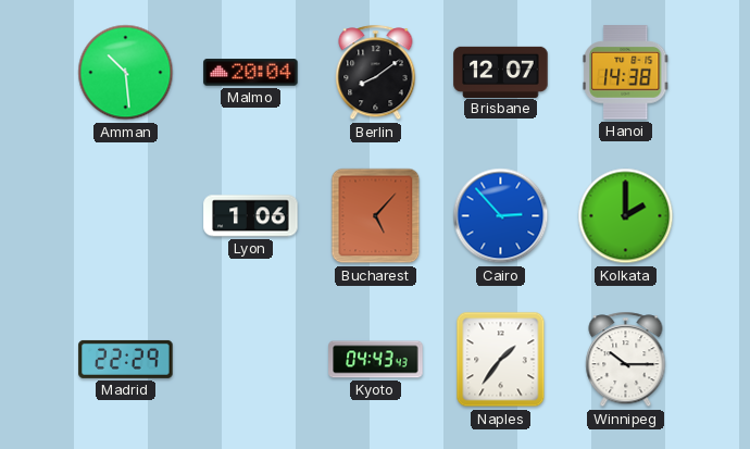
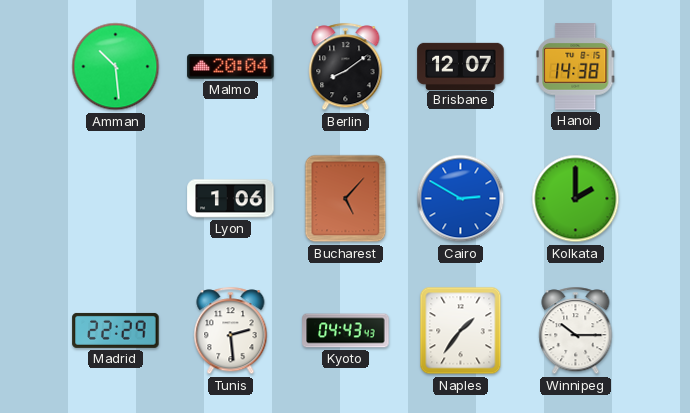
Cairo: 2:53 -> 2:50 (461, 199)
Tunis: none -> 2:29 (231, 331)
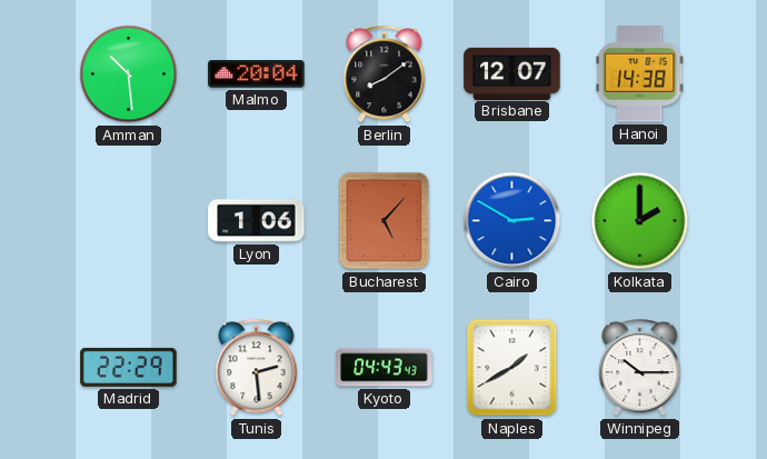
Naples: 1:36 -> 1:40 (512, 368)
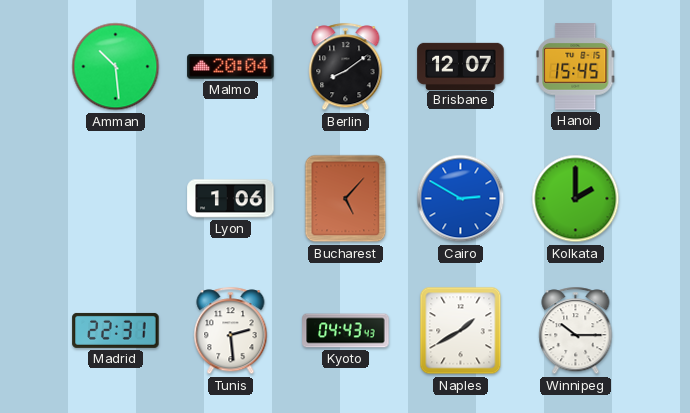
Hanoi: 14:38 -> 15:45 (575, 67)
Madrid: 22:29 -> 22:31 (116, 330)
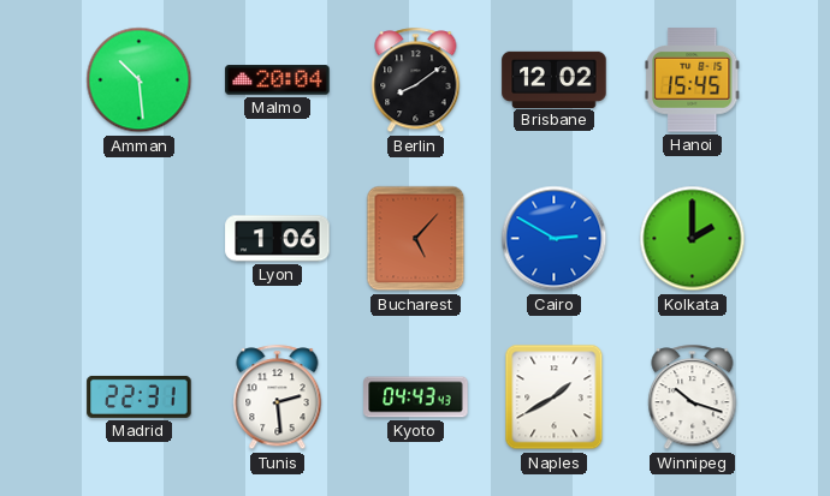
Brisbane: 12:07 -> 12:02 (555, 79)
Winnipeg: 10:15 -> 10:18 (693, 398)
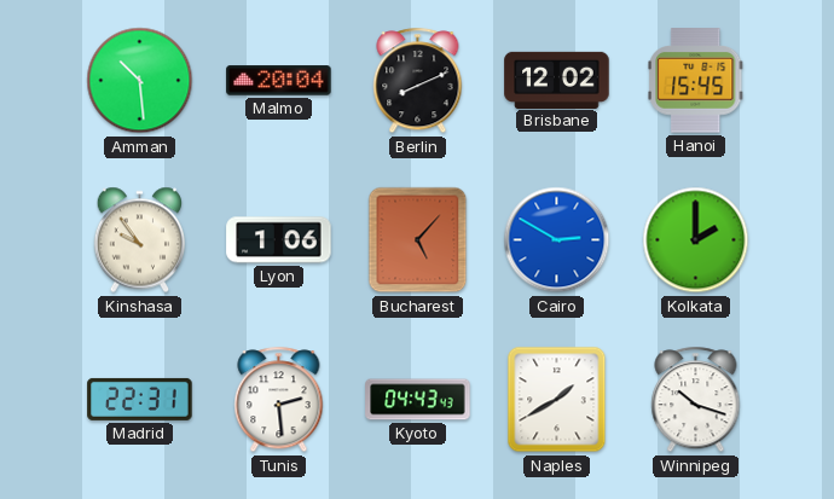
Berlin: 8:09 -> 8:11 (418, 81)
Kinshasa: none -> 9:54 (140, 240)
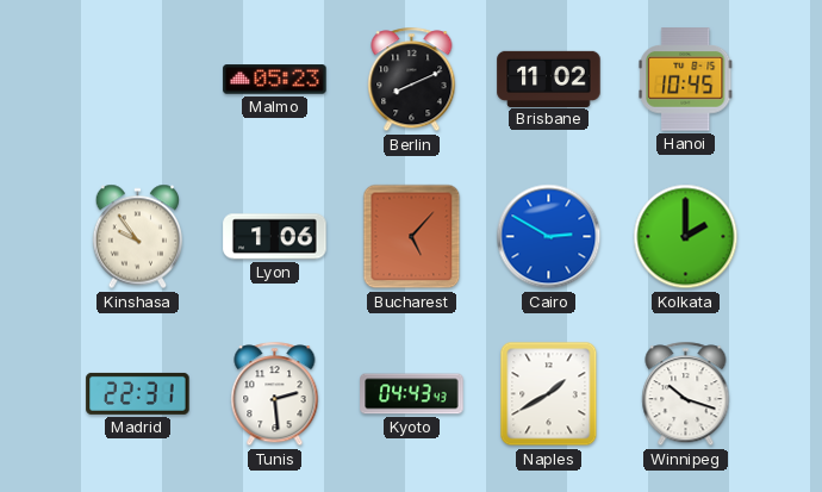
Amman: 10:29 -> none (140, 81)
Malmo: 20:04 -> 05:23 (275, 80)
Brisbane: 12:02 -> 11:02 (549, 79)
Hanoi: 15:45 -> 10:45 (685, 80)
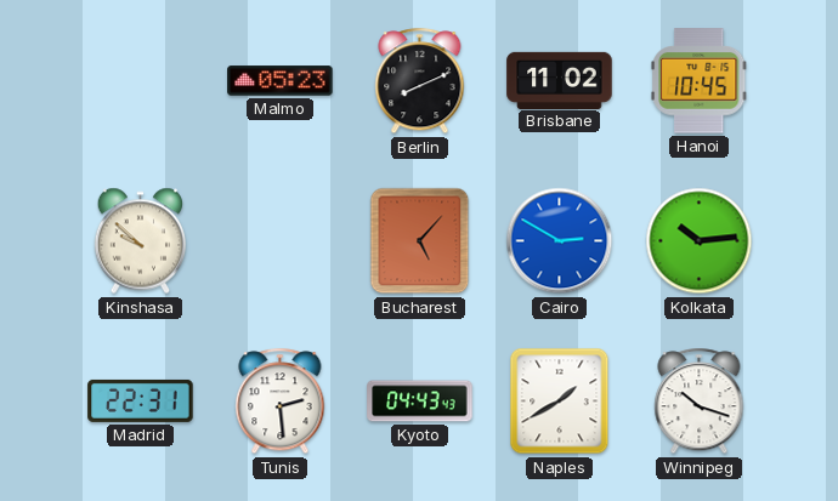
Kinshasa: 9:54 -> 9:52 (141, 241)
Lyon: 1:06 -> none (275, 237)
Kolkata: 2:00 -> 10:14 (700, 241)
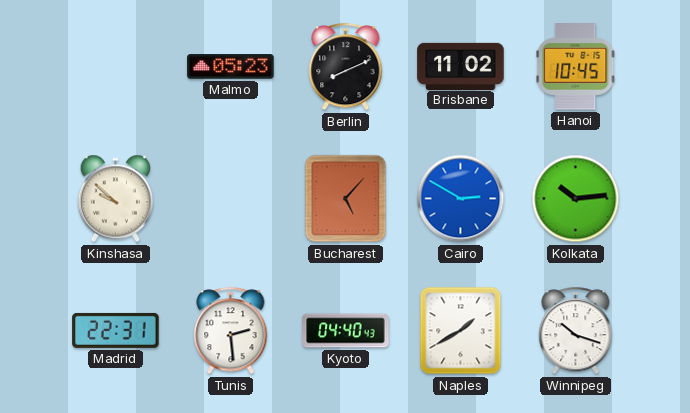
Kyoto: 04:43 -> 04:40 (346, 331)
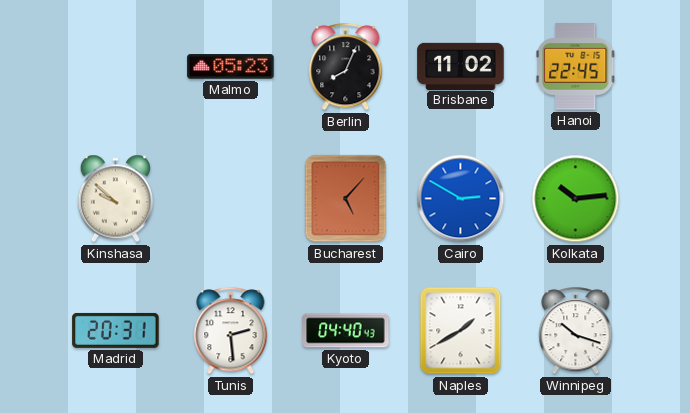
Berlin: 8:11 -> 8:04 (346, 67)
Hanoi: 10:45 -> 22:45 (575, 67)
Madrid: 22:31 -> 20:31 (116, 330)
